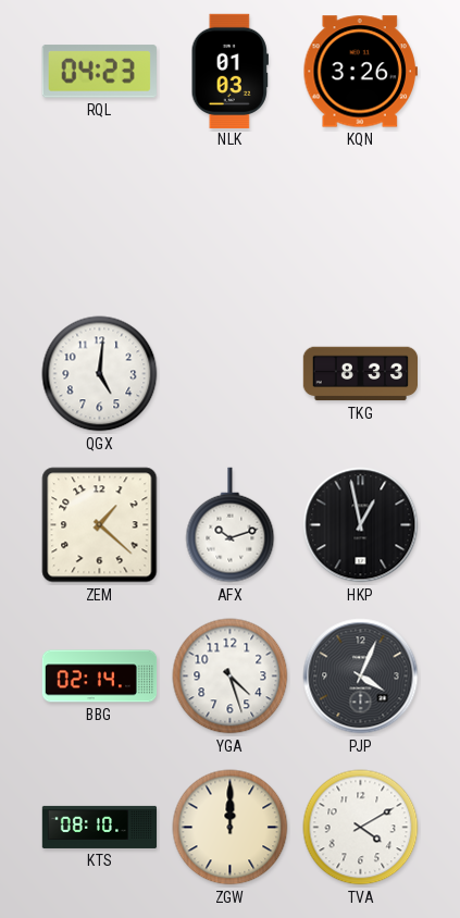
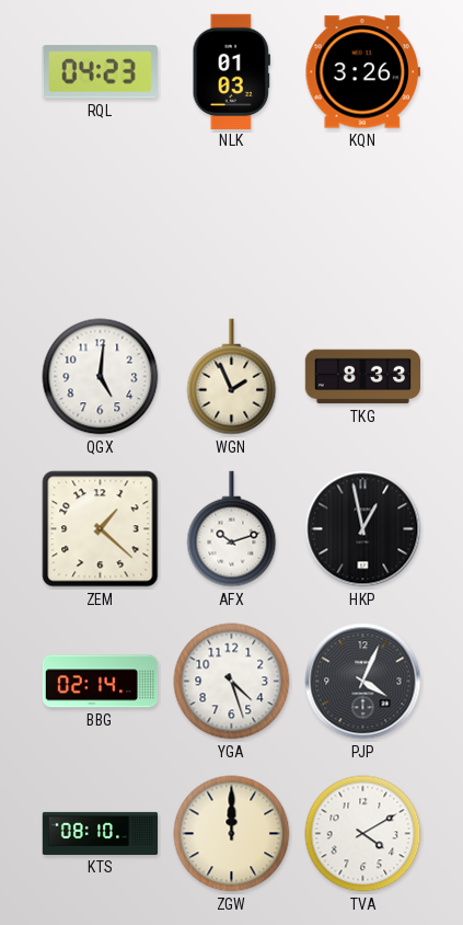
WGN: none -> 1:56 (232, 377)
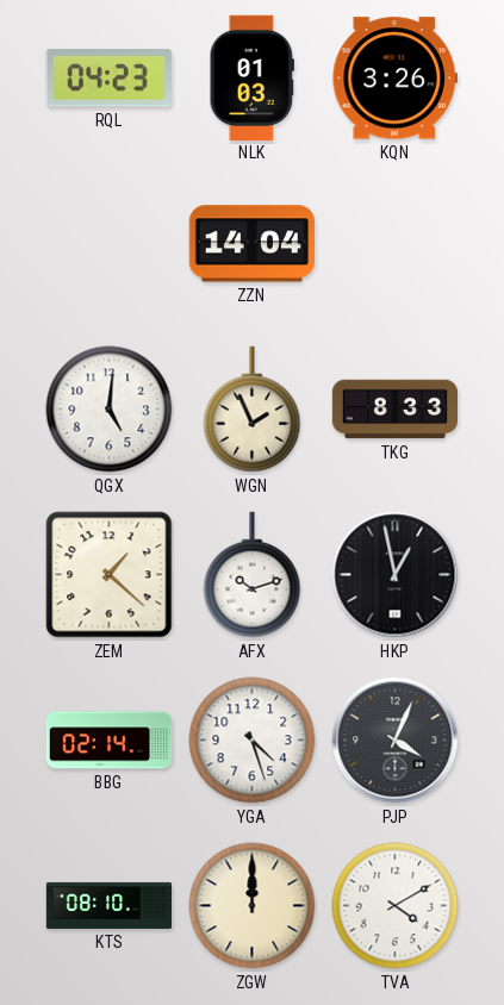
ZZN: none -> 14:04 (251, 244)
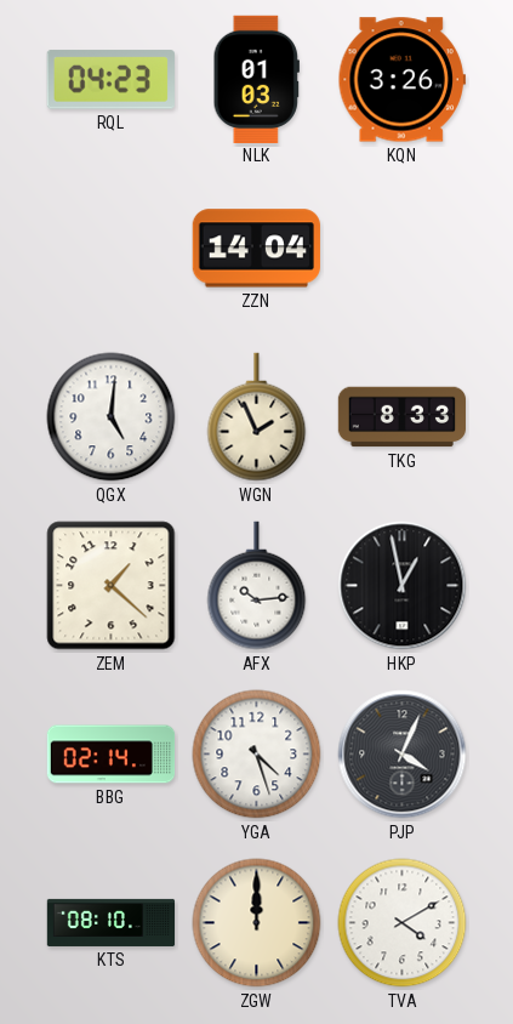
AFX: 10:12 -> 10:14 (257, 586)
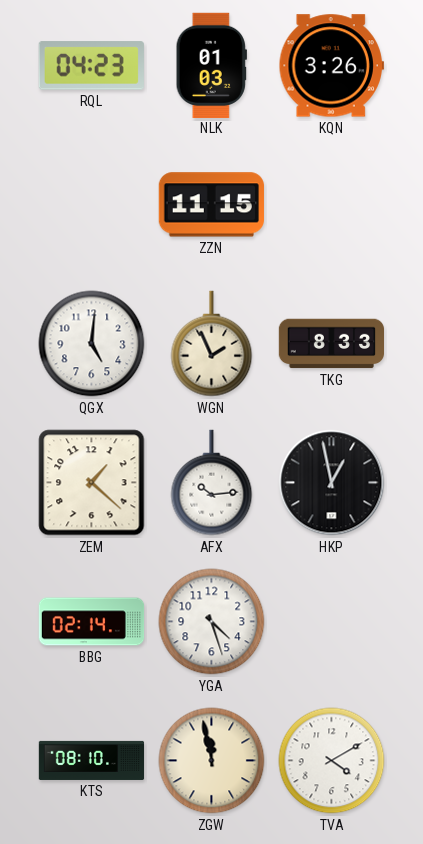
ZZN: 14:04 -> 11:15 (211, 205)
PJP: 4:04 -> none (403, 755)
ZGW: 12:00 -> 11:58 (212, 761)
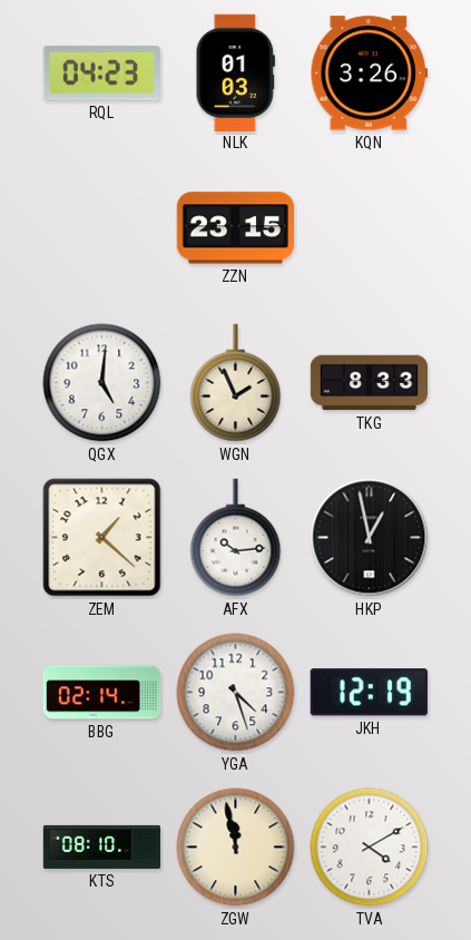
ZZN: 11:15 -> 23:15 (235, 228)
JKH: none -> 12:19 (369, 693)
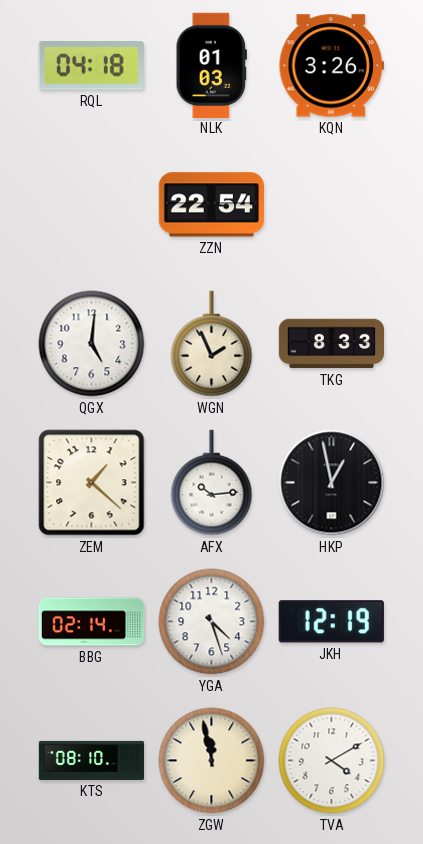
RQL: 04:23 -> 04:18 (91, 66)
ZZN: 23:15 -> 22:54 (211, 205)
